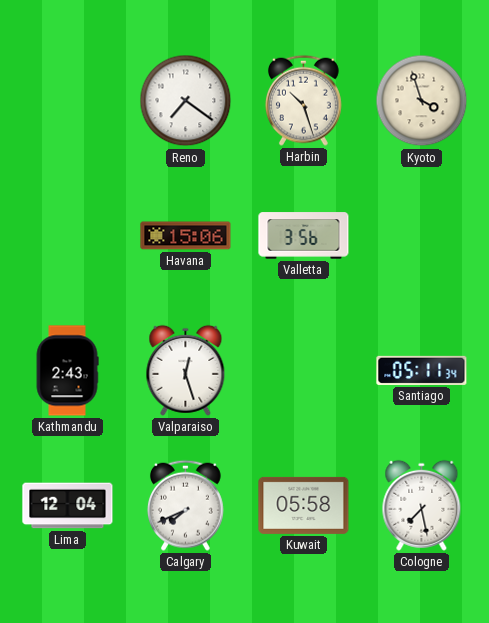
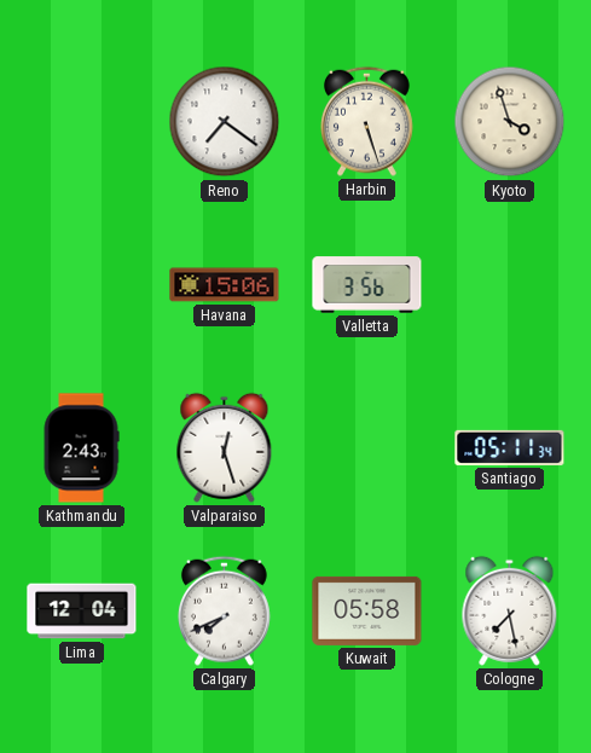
Harbin: 10:27 -> 5:27 (366, 121)
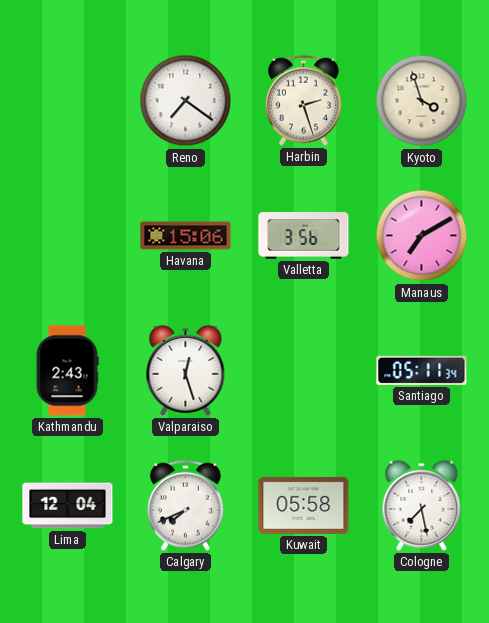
Harbin: 5:27 -> 2:27 (303, 100)
Manaus: none -> 7:10 (422, 236)
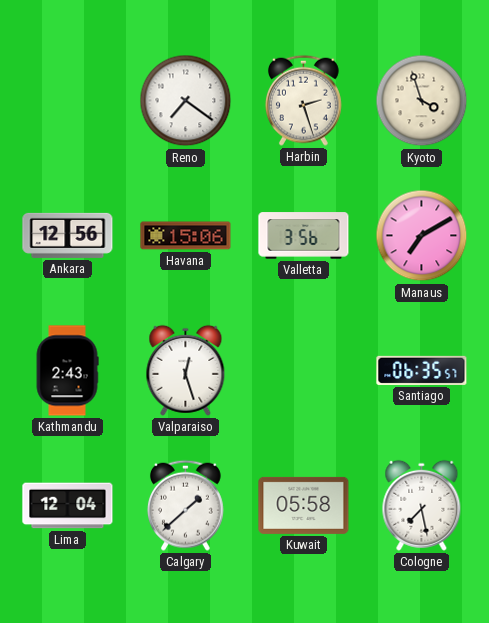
Ankara: none -> 12:56 (68, 235)
Santiago: 05:11 -> 06:35 (422, 370)
Calgary: 7:41 -> 1:38 (185, 505)
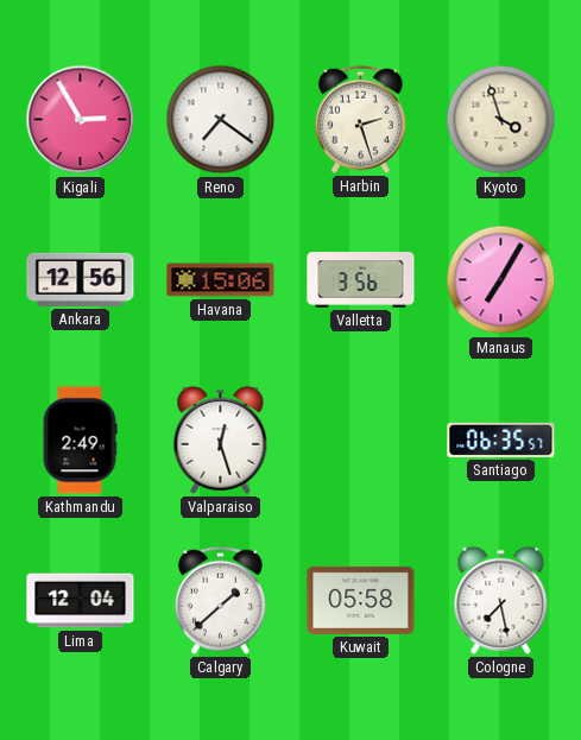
Kigali: none -> 2:55 (81, 120)
Manaus: 7:10 -> 7:05 (501, 280)
Kathmandu: 2:43 -> 2:49 (80, 441)
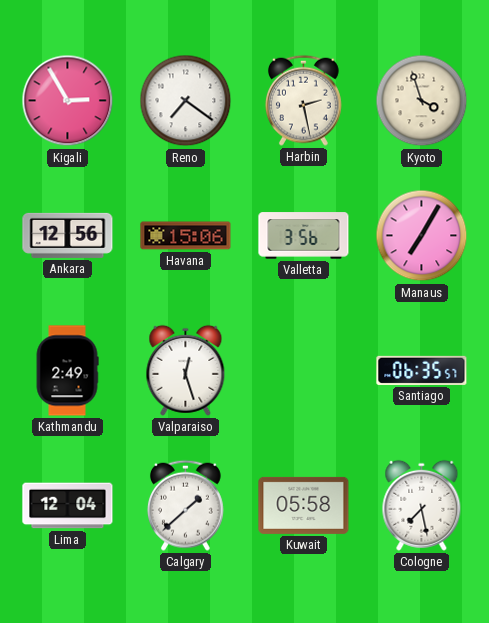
Harbin: 2:27 -> 2:28 (303, 100)
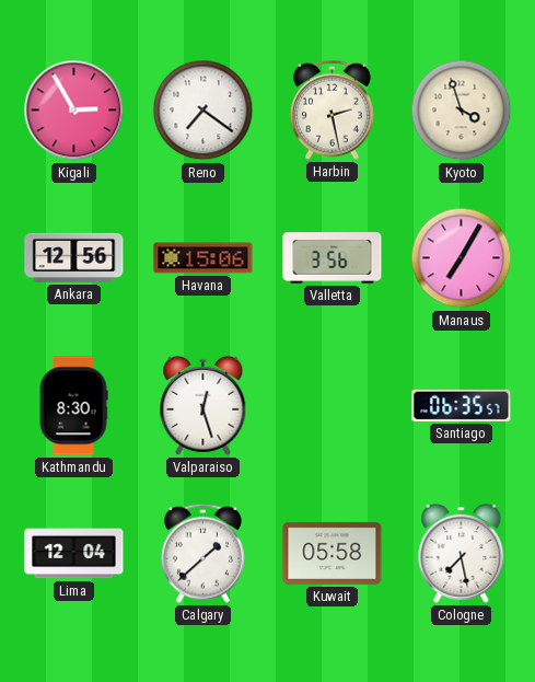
Kathmandu: 2:49 -> 8:30 (73, 406)
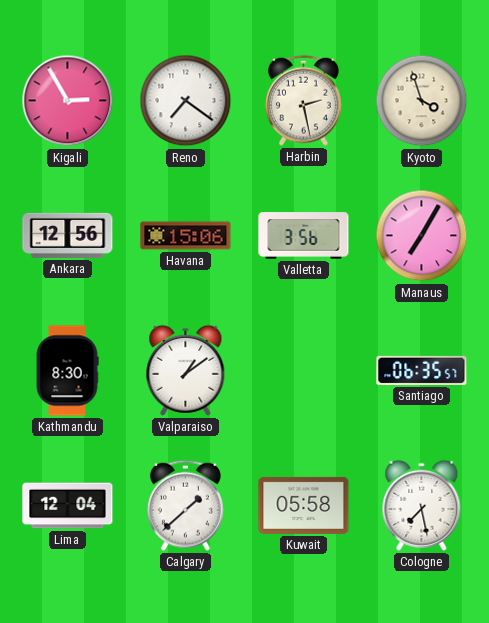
Valparaiso: 12:27 -> 1:09 (186, 370)
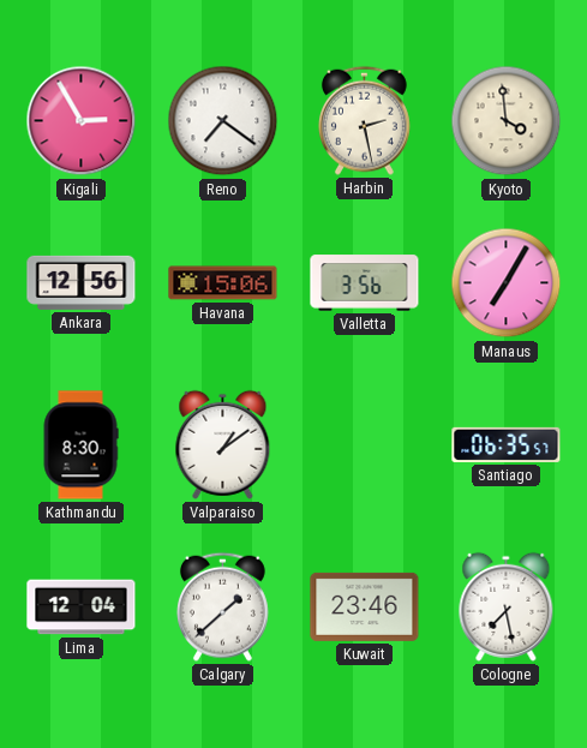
Kyoto: 3:57 -> 3:59 (507, 121)
Kuwait: 05:58 -> 23:46 (365, 606)
